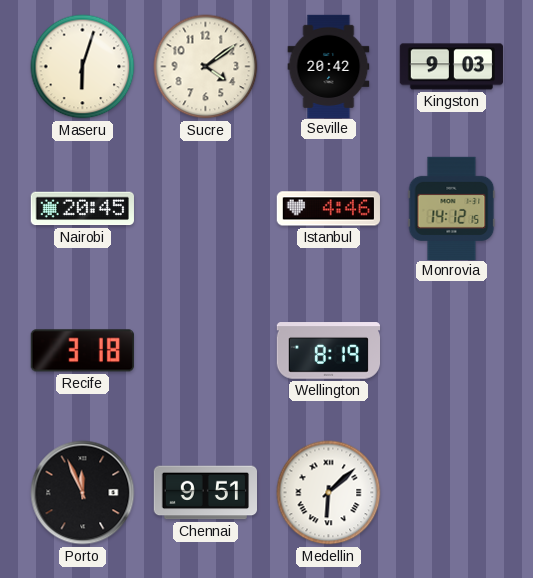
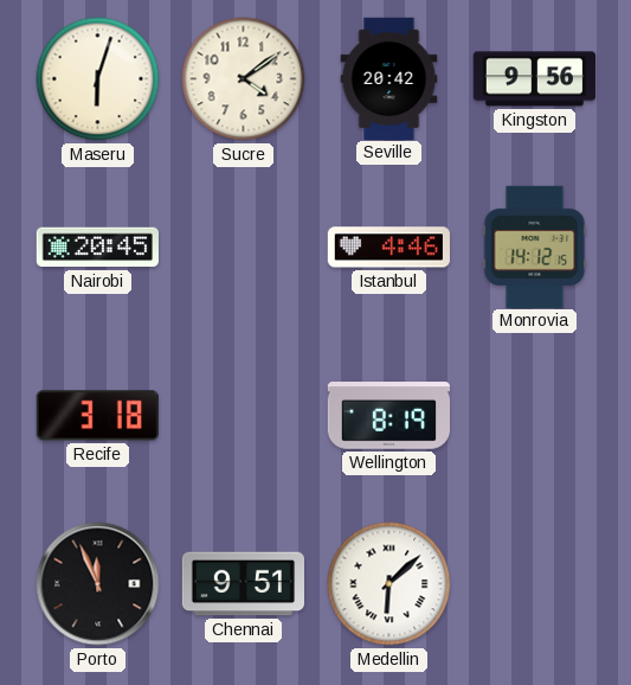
Kingston: 9:03 -> 9:56 (534, 79)
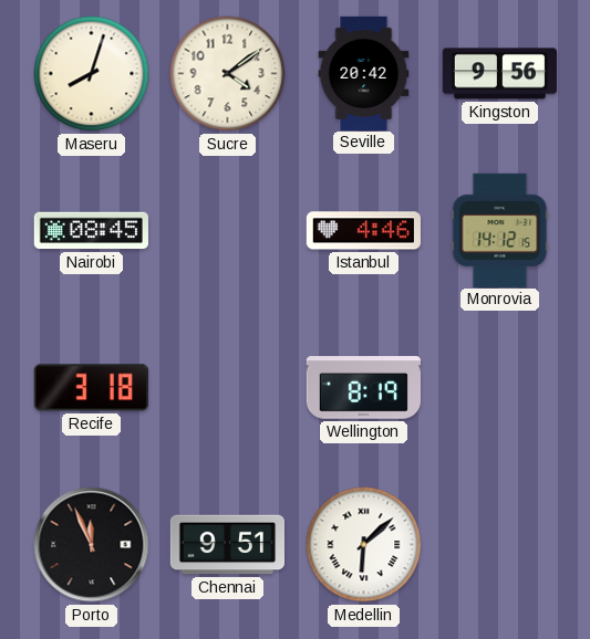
Maseru: 6:03 -> 8:03 (92, 74)
Nairobi: 20:45 -> 08:45 (91, 231)
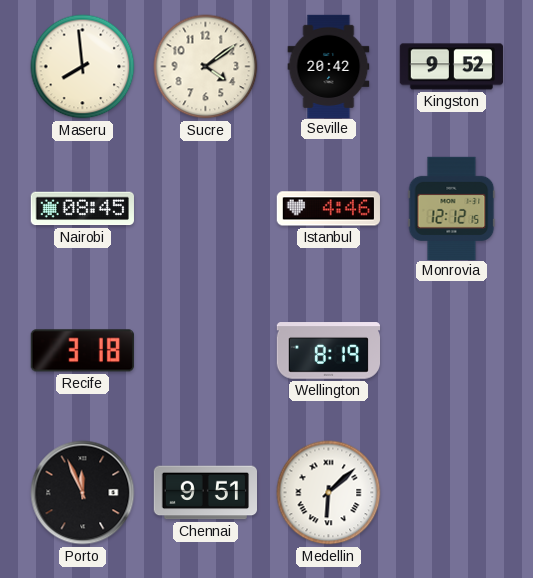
Maseru: 8:03 -> 7:59 (83, 67)
Kingston: 9:56 -> 9:52 (451, 67)
Monrovia: 14:12 -> 12:12 (452, 208)
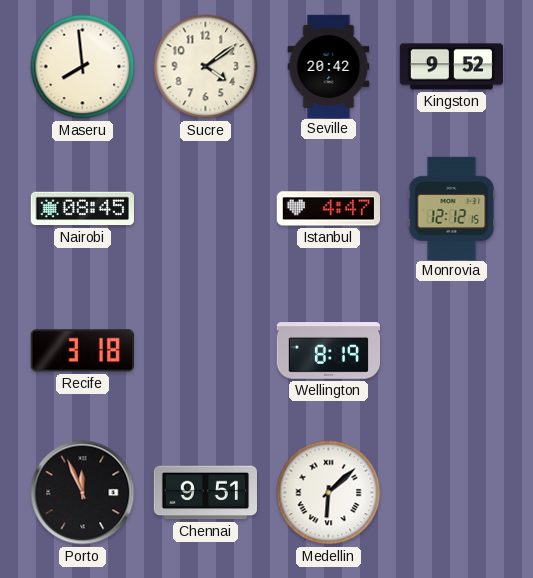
Istanbul: 4:46 -> 4:47 (328, 209)
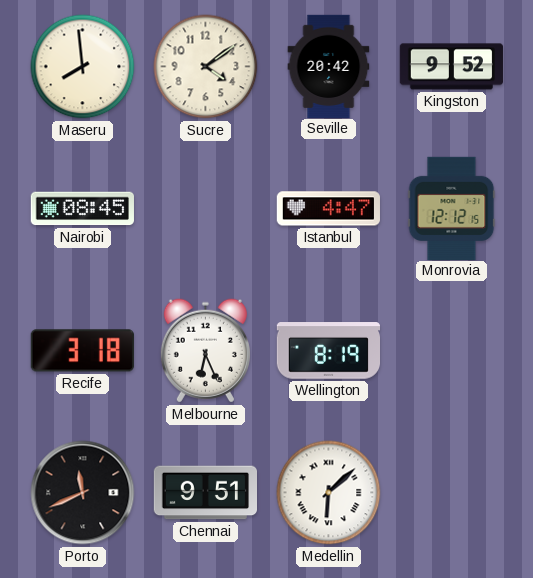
Melbourne: none -> 6:26 (205, 351)
Porto: 11:56 -> 11:41 (83, 493)
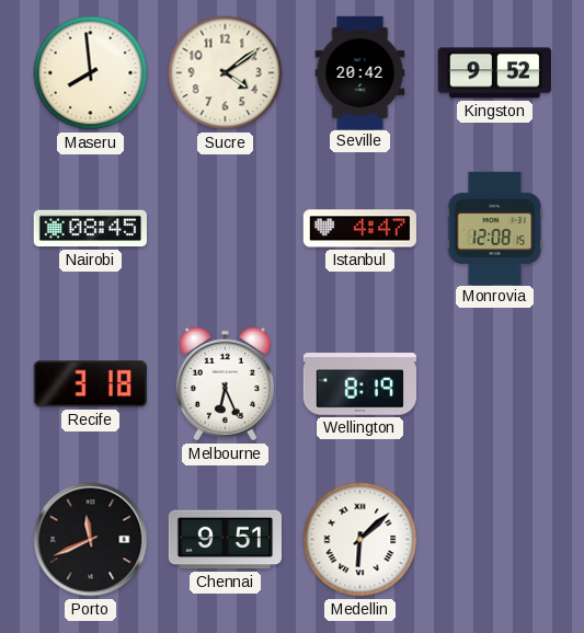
Monrovia: 12:12 -> 12:08 (495, 228)
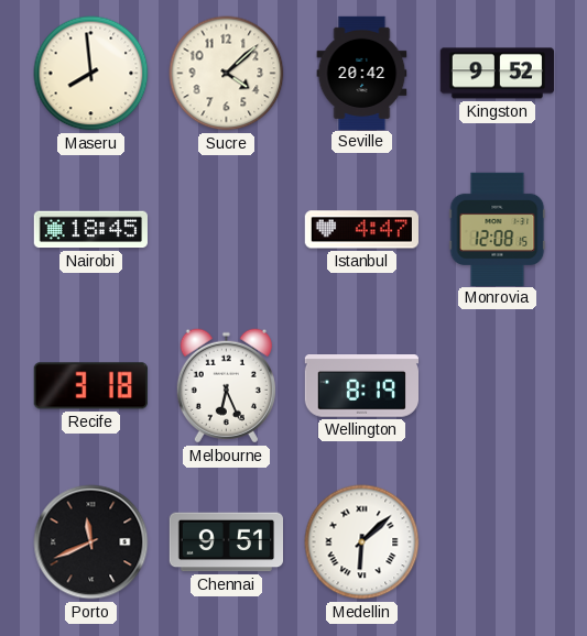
Sucre: 4:09 -> 4:08 (227, 74)
Nairobi: 08:45 -> 18:45 (90, 230)
